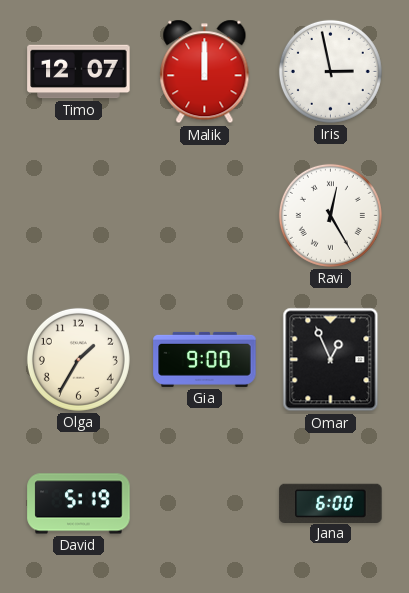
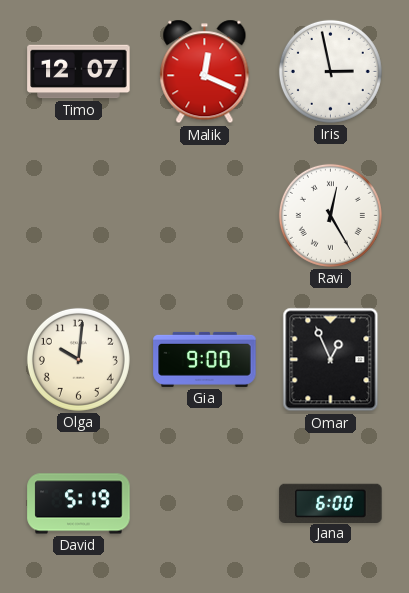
Malik: 12:00 -> 12:19 (205, 72)
Olga: 1:35 -> 10:01 (78, 359)
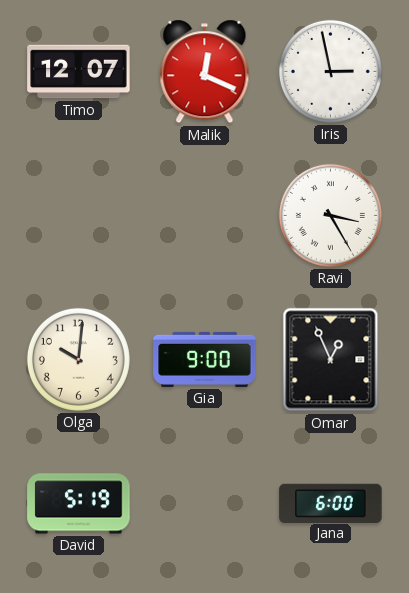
Ravi: 12:25 -> 3:25 (330, 215)
